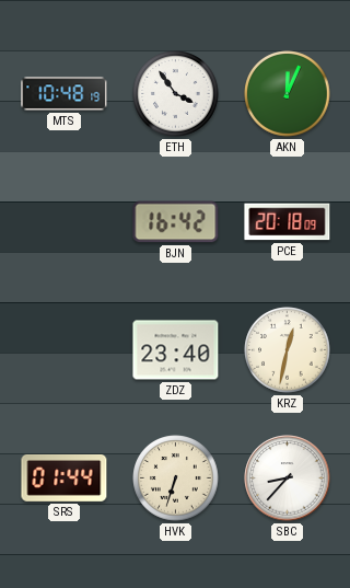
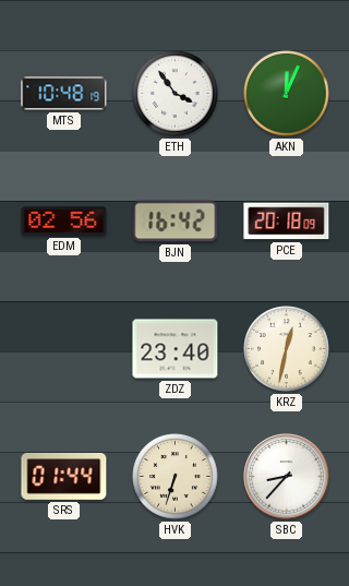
EDM: none -> 02:56 (64, 222)
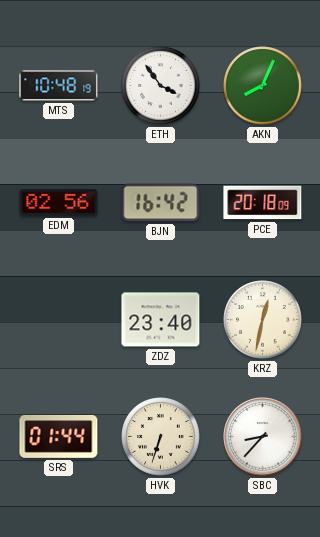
AKN: 12:04 -> 8:04 (263, 86)
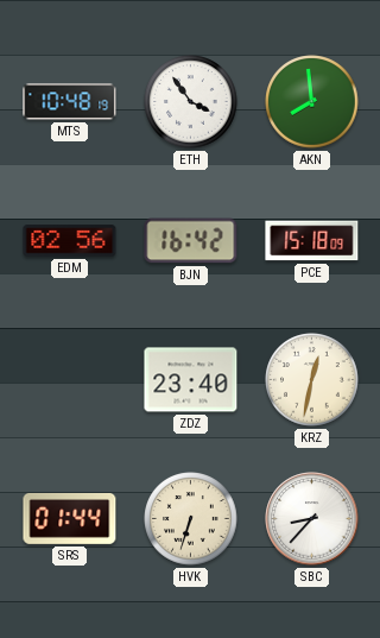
AKN: 8:04 -> 7:59 (312, 102)
PCE: 20:18 -> 15:18 (312, 241)
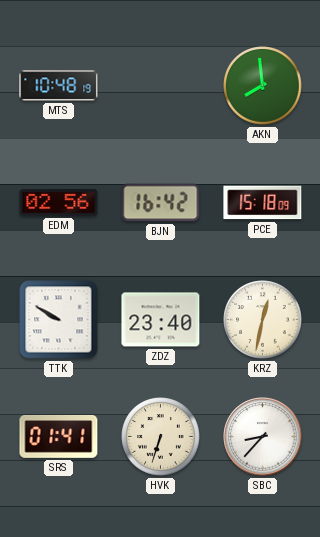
ETH: 3:54 -> none (191, 102)
TTK: none -> 9:50 (59, 320)
SRS: 01:44 -> 01:41 (59, 437)
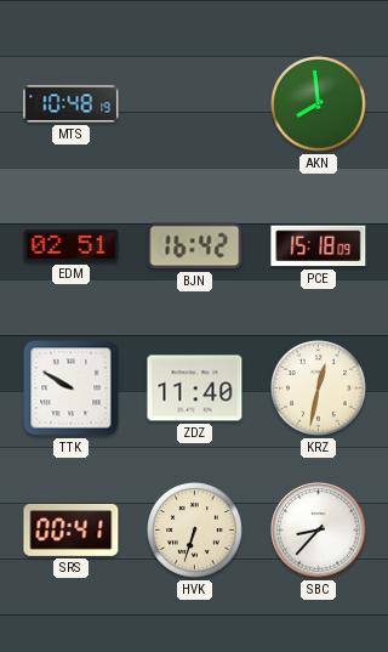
EDM: 02:56 -> 02:51 (72, 246)
ZDZ: 23:40 -> 11:40 (195, 389)
SRS: 01:41 -> 00:41 (72, 531)
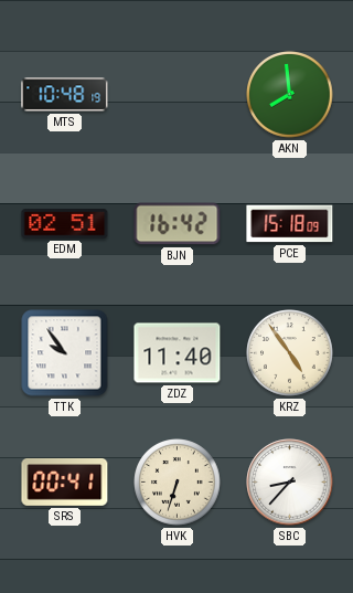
TTK: 9:50 -> 9:54 (65, 353)
KRZ: 12:32 -> 4:54 (290, 353)
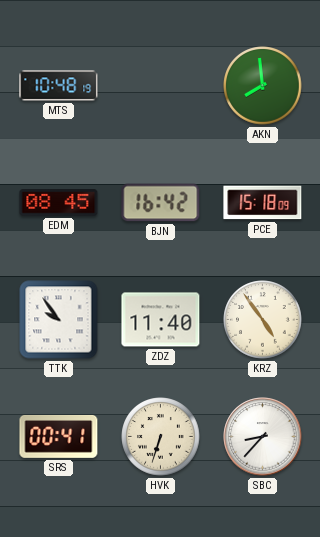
EDM: 02:51 -> 08:45 (59, 203)
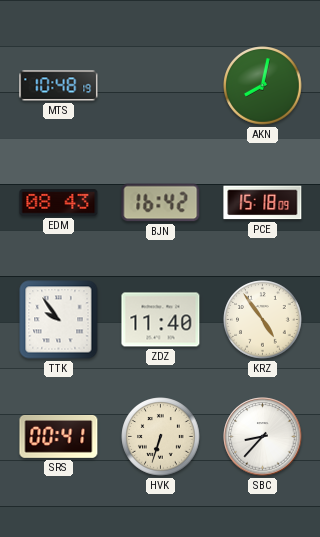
AKN: 7:59 -> 8:02 (263, 86)
EDM: 08:45 -> 08:43 (59, 203)
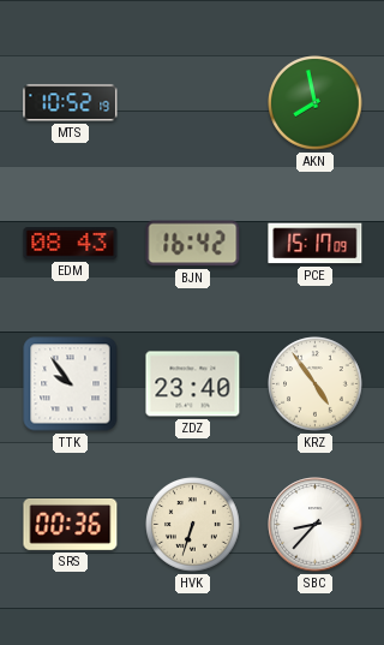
MTS: 10:48 -> 10:52 (71, 103)
AKN: 8:02 -> 7:58 (316, 103)
PCE: 15:18 -> 15:17 (316, 244)
ZDZ: 11:40 -> 23:40 (193, 384)
SRS: 00:41 -> 00:36 (71, 525)
